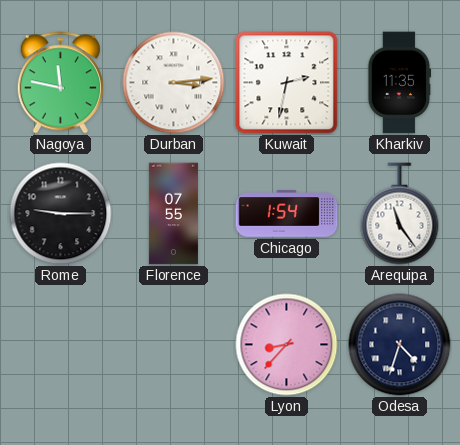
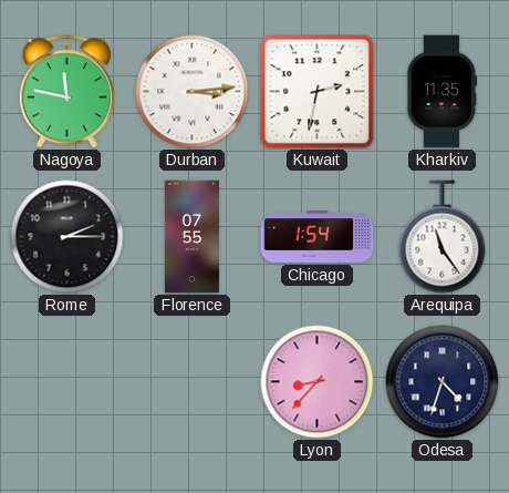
Rome: 9:15 -> 2:15 (67, 237)
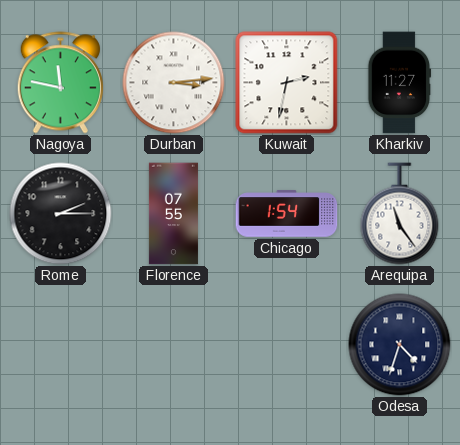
Kharkiv: 11:35 -> 11:27 (399, 83)
Lyon: 8:37 -> none (318, 382)
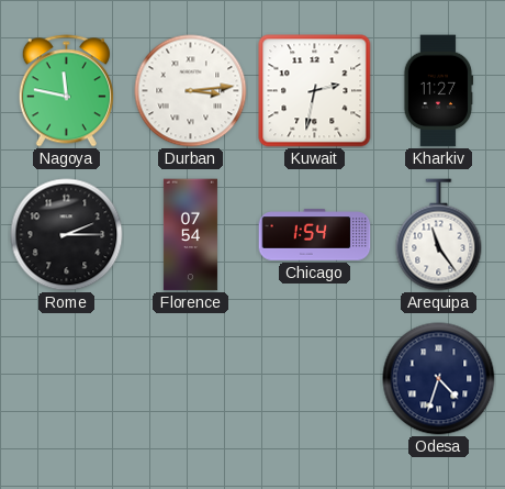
Florence: 07:55 -> 07:54 (190, 235)
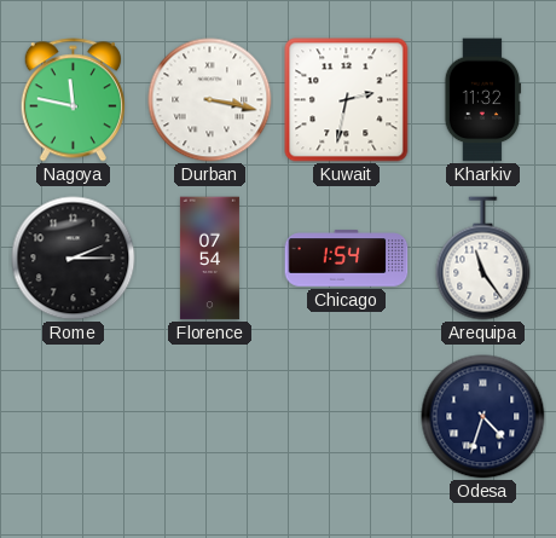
Durban: 3:14 -> 3:17 (210, 100)
Kharkiv: 11:27 -> 11:32 (482, 100)
